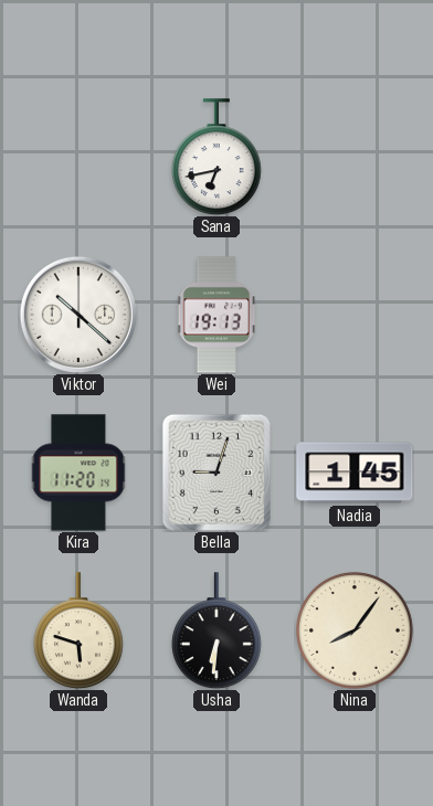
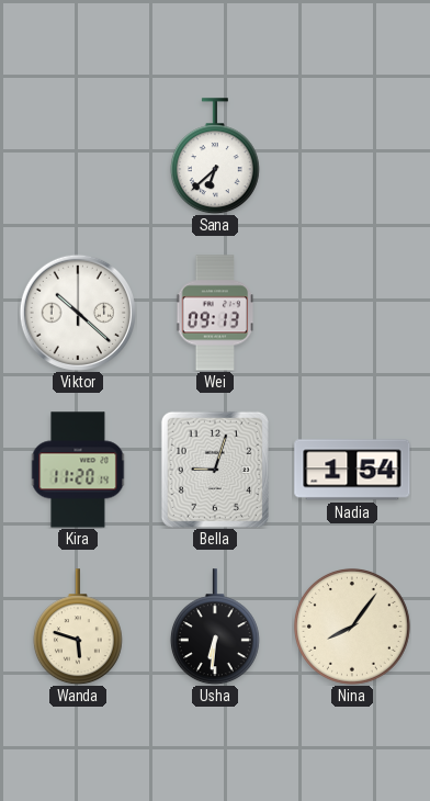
Sana: 6:43 -> 6:38 (215, 156)
Wei: 19:13 -> 09:13 (215, 313)
Nadia: 1:45 -> 1:54 (352, 470)
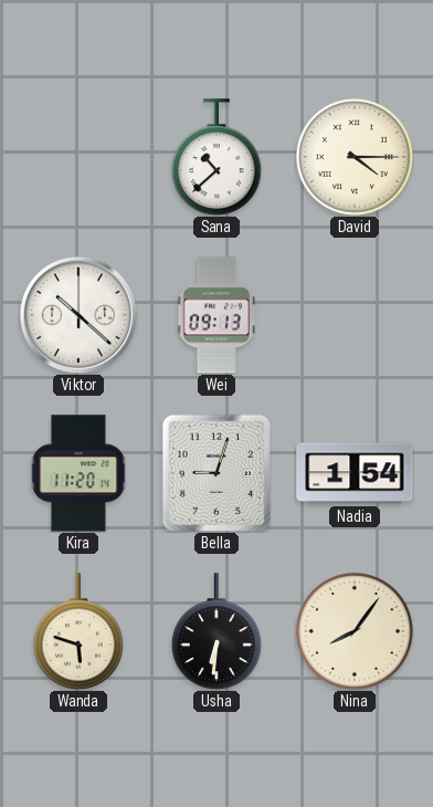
Sana: 6:38 -> 10:38 (216, 157)
David: none -> 4:15 (355, 157)
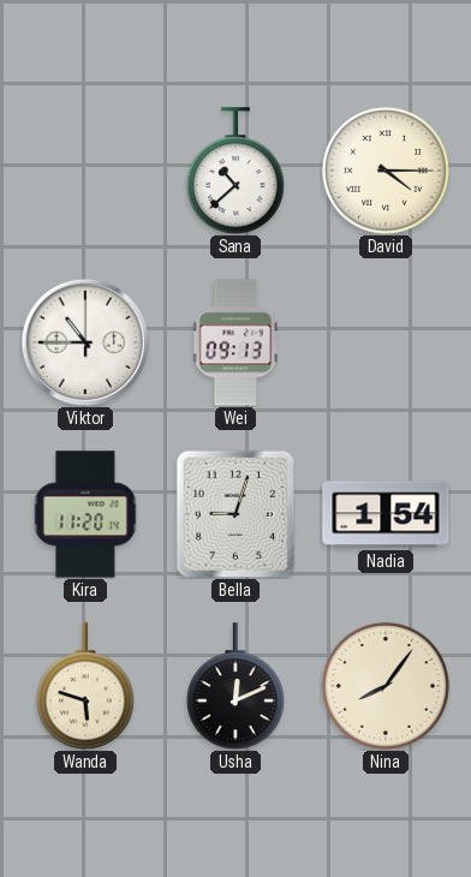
Viktor: 10:22 -> 10:45 (85, 342)
Usha: 6:31 -> 12:11 (235, 686)
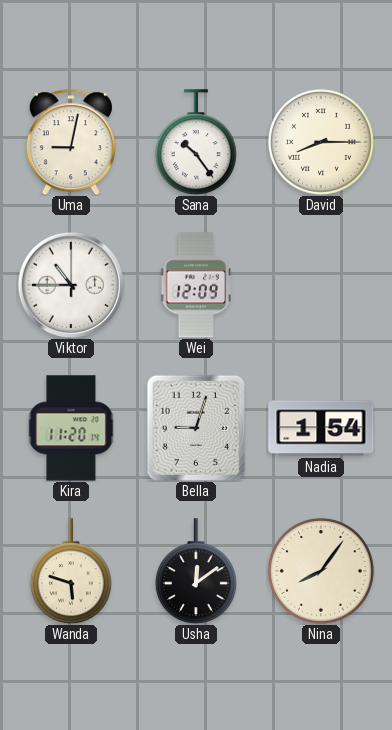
Uma: none -> 9:02 (71, 142)
Sana: 10:38 -> 10:24 (196, 142)
David: 4:15 -> 8:15 (321, 142)
Wei: 09:13 -> 12:09 (196, 285)
Usha: 12:11 -> 12:09 (196, 571)
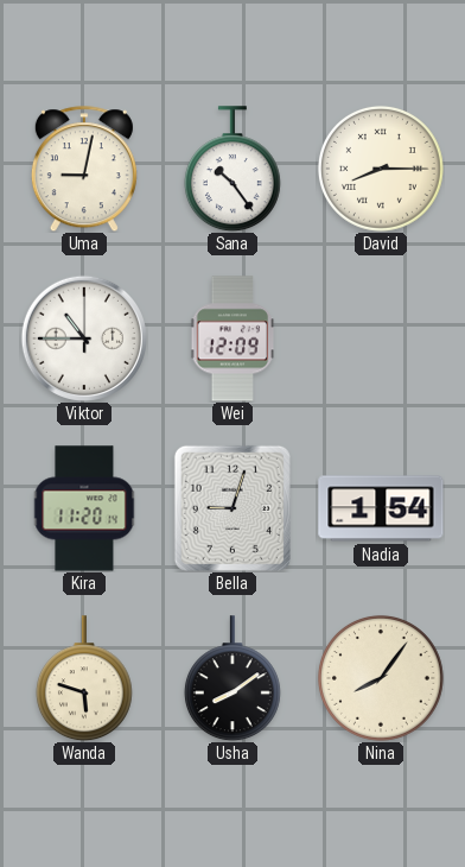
Usha: 12:09 -> 8:09 (232, 678)
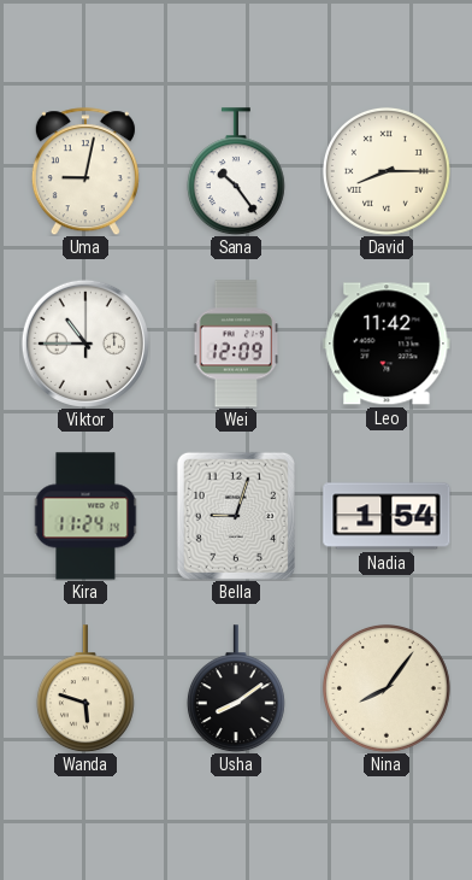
Leo: none -> 11:42 (387, 344)
Kira: 11:20 -> 11:24 (85, 516)
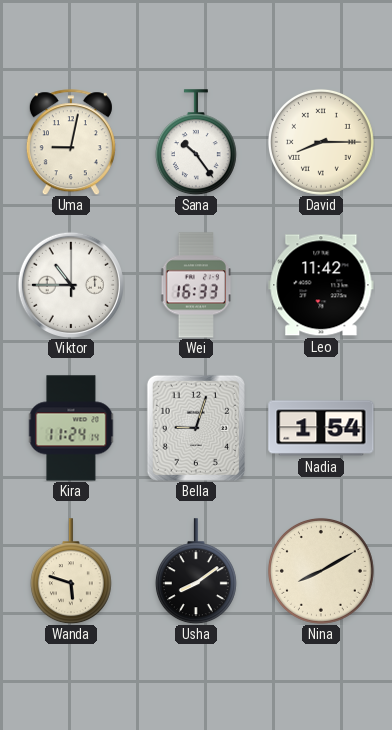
Wei: 12:09 -> 16:33 (196, 285)
Nina: 8:06 -> 8:10 (321, 571)
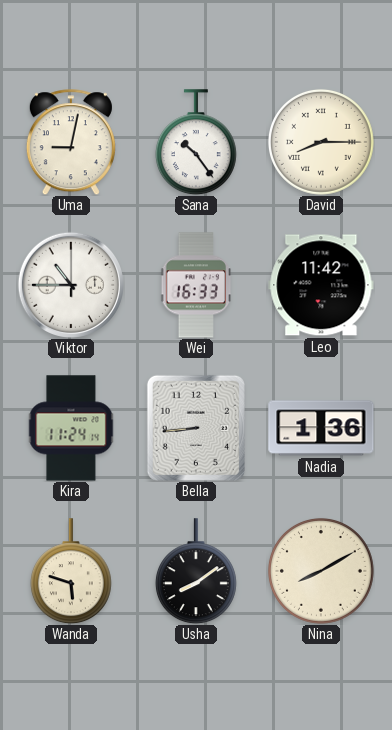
Bella: 9:03 -> 8:44 (196, 428)
Nadia: 1:54 -> 1:36 (321, 428)
